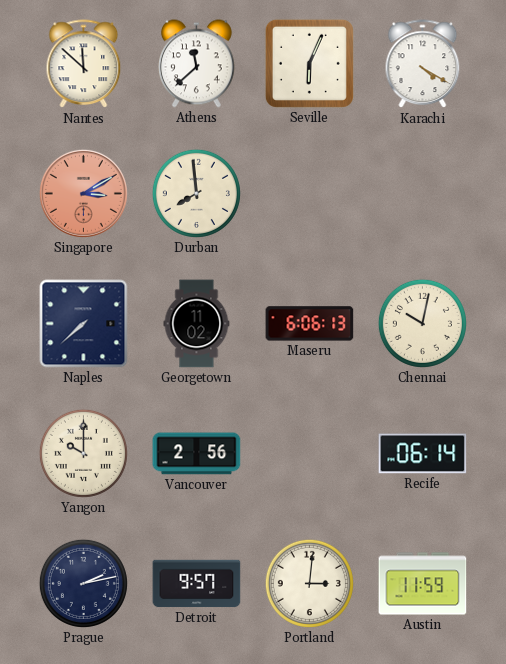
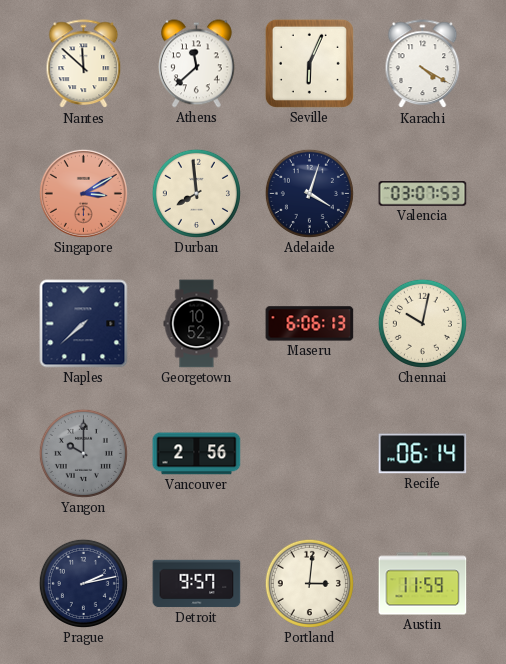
Adelaide: none -> 4:03 (309, 193)
Valencia: none -> 03:07 (423, 194)
Georgetown: 11:02 -> 10:52 (197, 324)
Yangon dial: cream -> grey (83, 453)
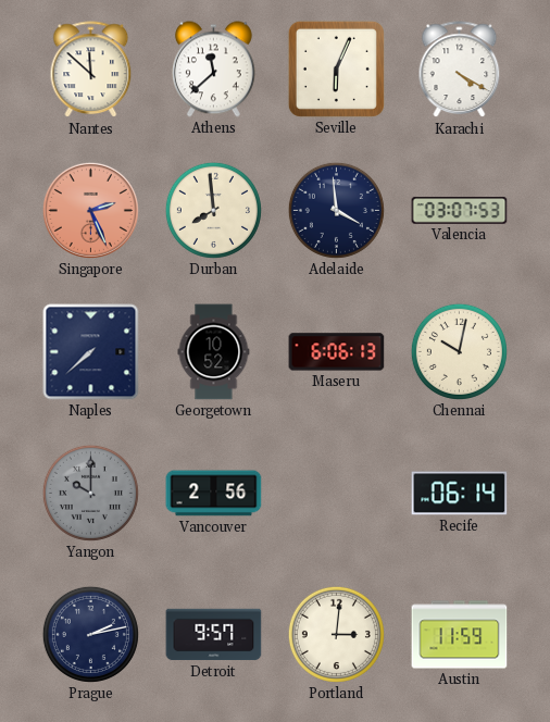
Singapore: 3:10 -> 2:26 (90, 210)
Adelaide: 4:03 -> 3:59 (336, 210)
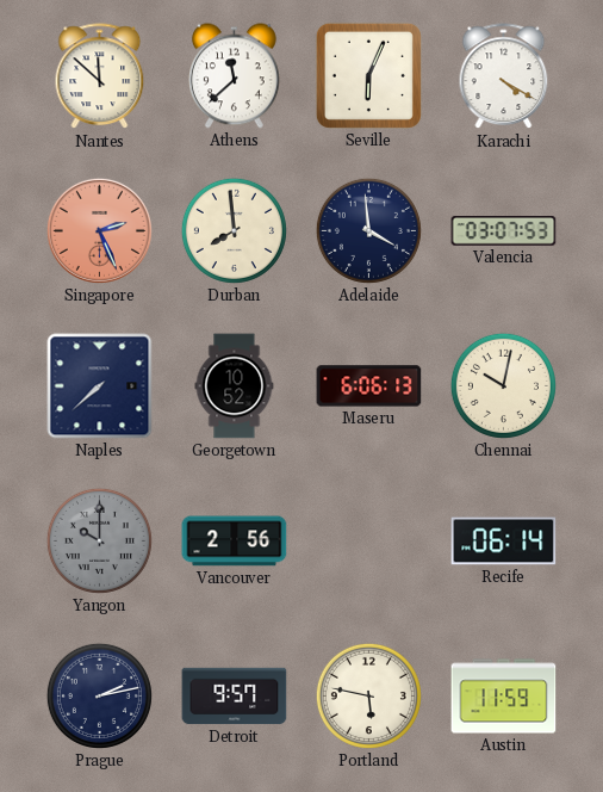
Portland: 3:01 -> 5:47 (368, 695)
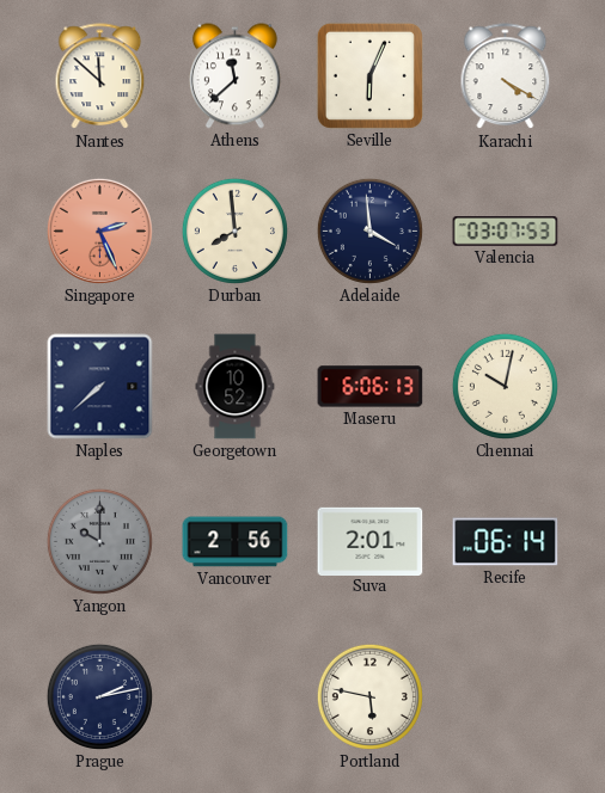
Suva: none -> 2:01 (371, 541)
Detroit: 9:57 -> none (235, 697)
Austin: 11:59 -> none (504, 697)
